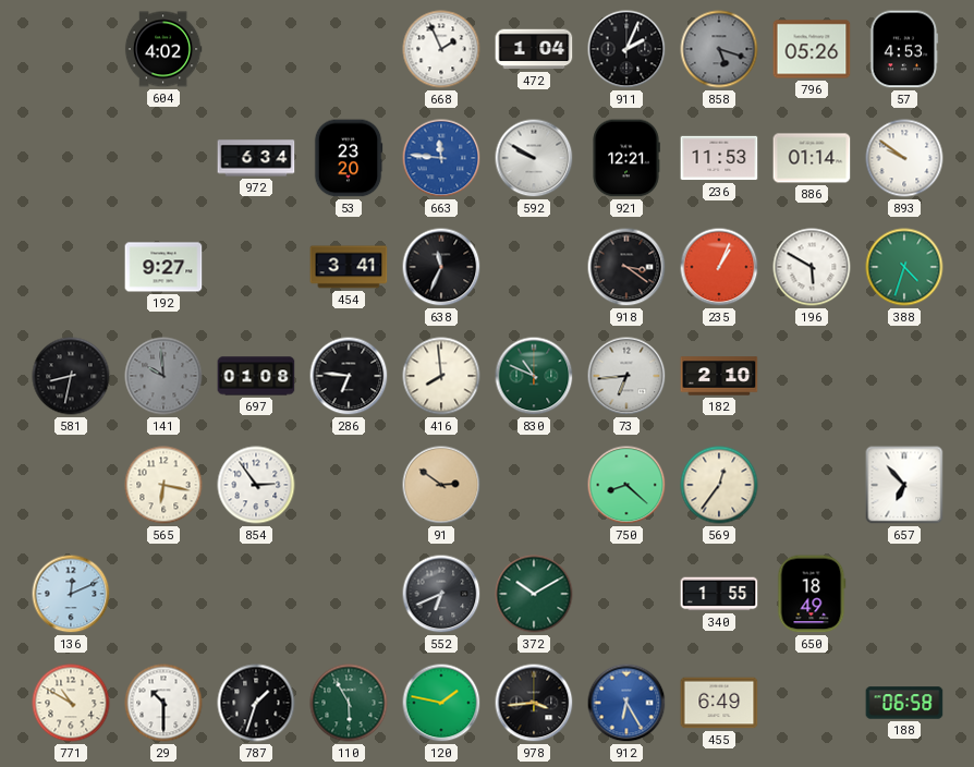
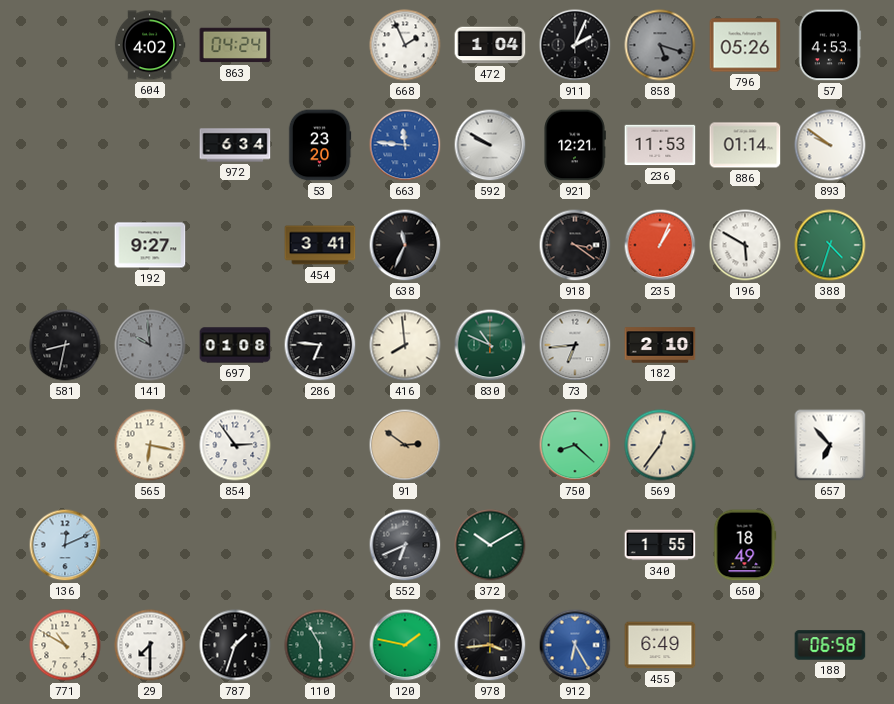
863: none -> 04:24 (235, 45)
29: 10:30 -> 7:30 (150, 645)
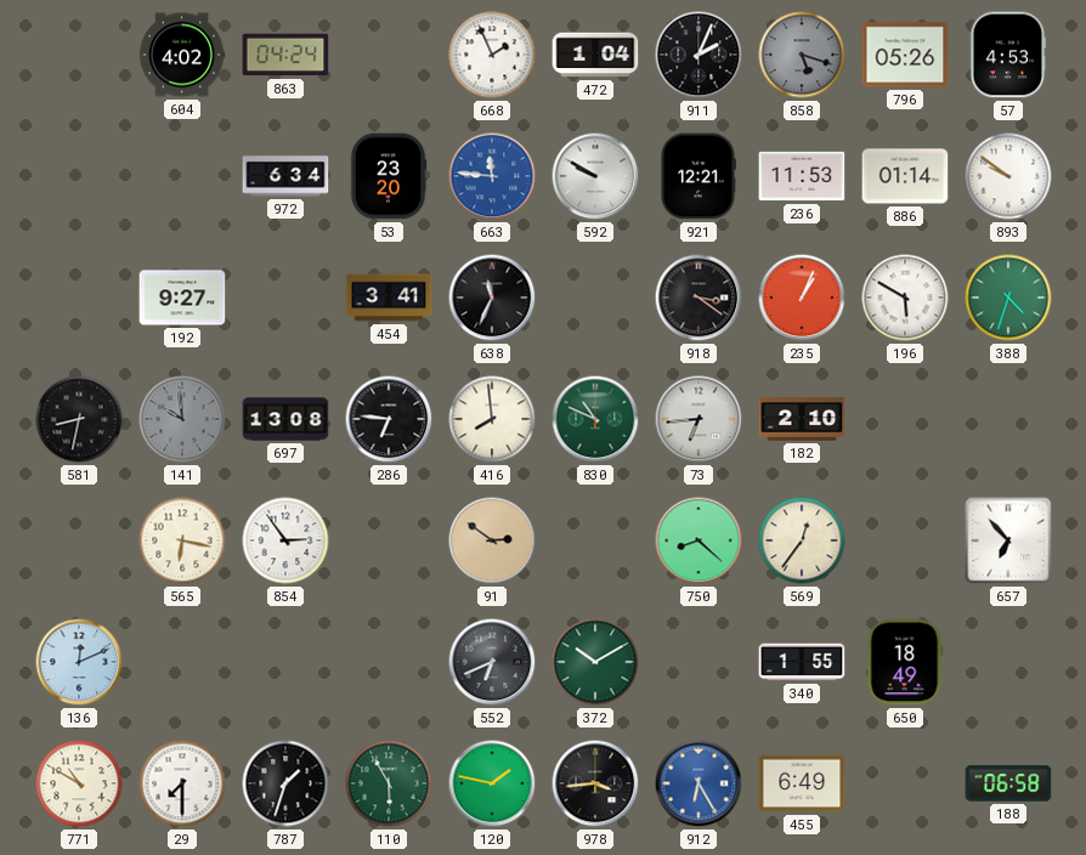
697: 01:08 -> 13:08 (285, 419)
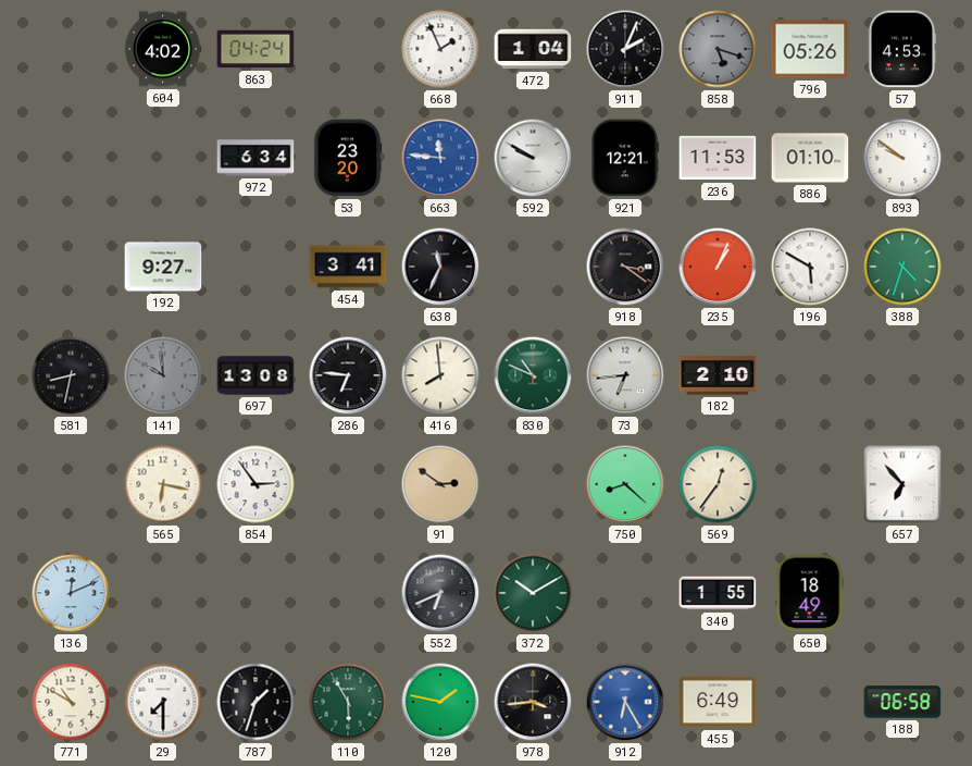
886: 01:14 -> 01:10 (810, 158)
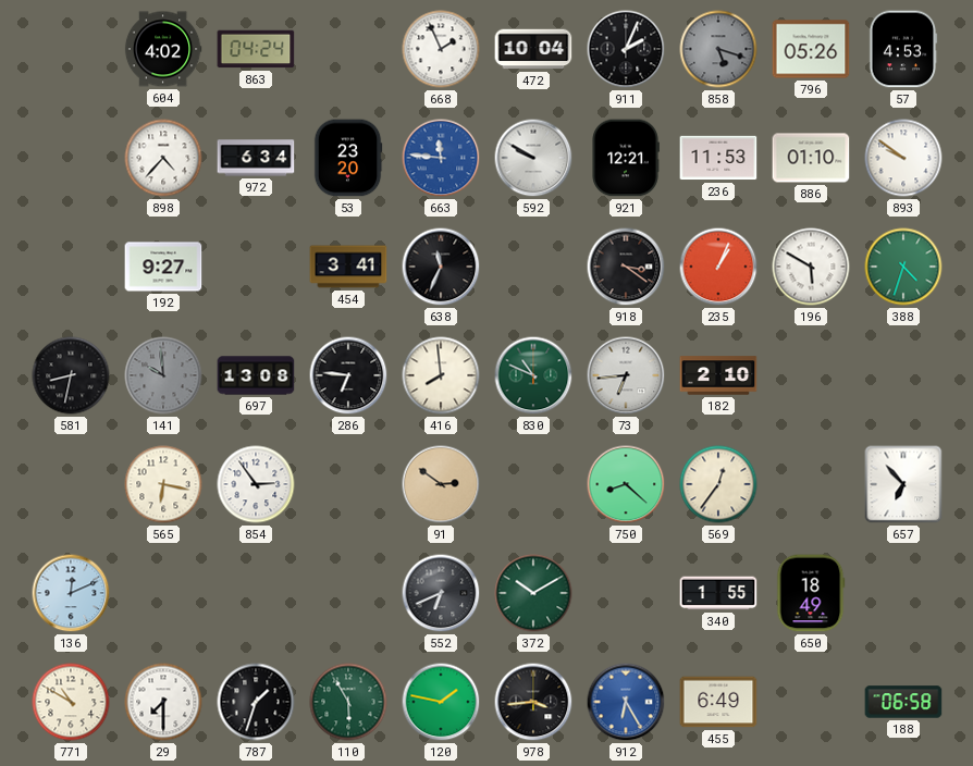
472: 1:04 -> 10:04 (533, 49)
898: none -> 4:37 (163, 158)
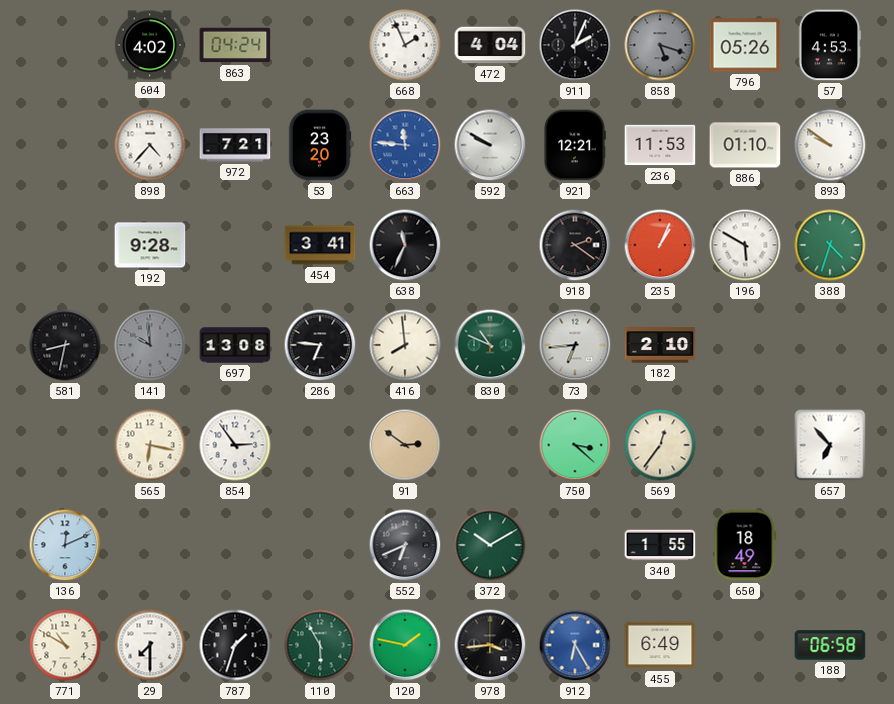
472: 10:04 -> 4:04 (490, 45)
972: 6:34 -> 7:21 (235, 145)
192: 9:27 -> 9:28 (150, 245)
918: 3:21 -> 2:21 (575, 245)
750: 8:22 -> 3:22 (575, 445)
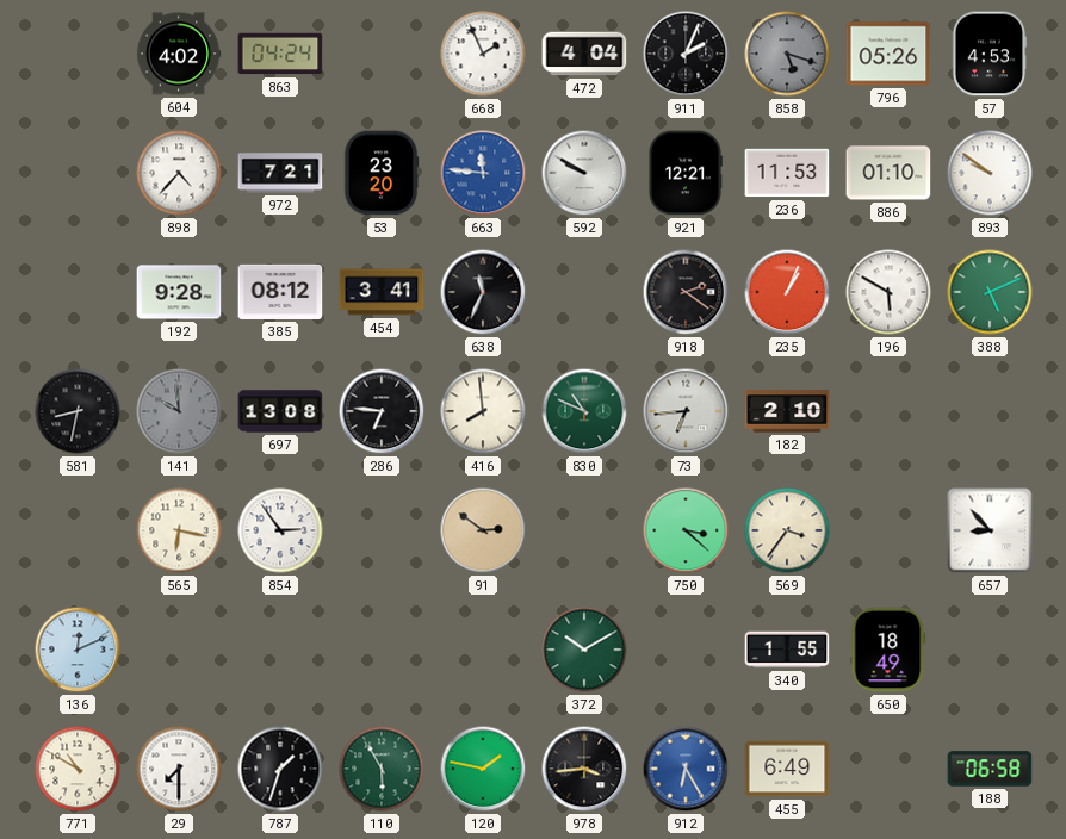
385: none -> 08:12 (280, 292)
388: 4:33 -> 5:11 (990, 292)
569: 12:36 -> 3:36 (787, 530)
657: 6:53 -> 8:53 (990, 530)
552: 6:41 -> none (405, 545)
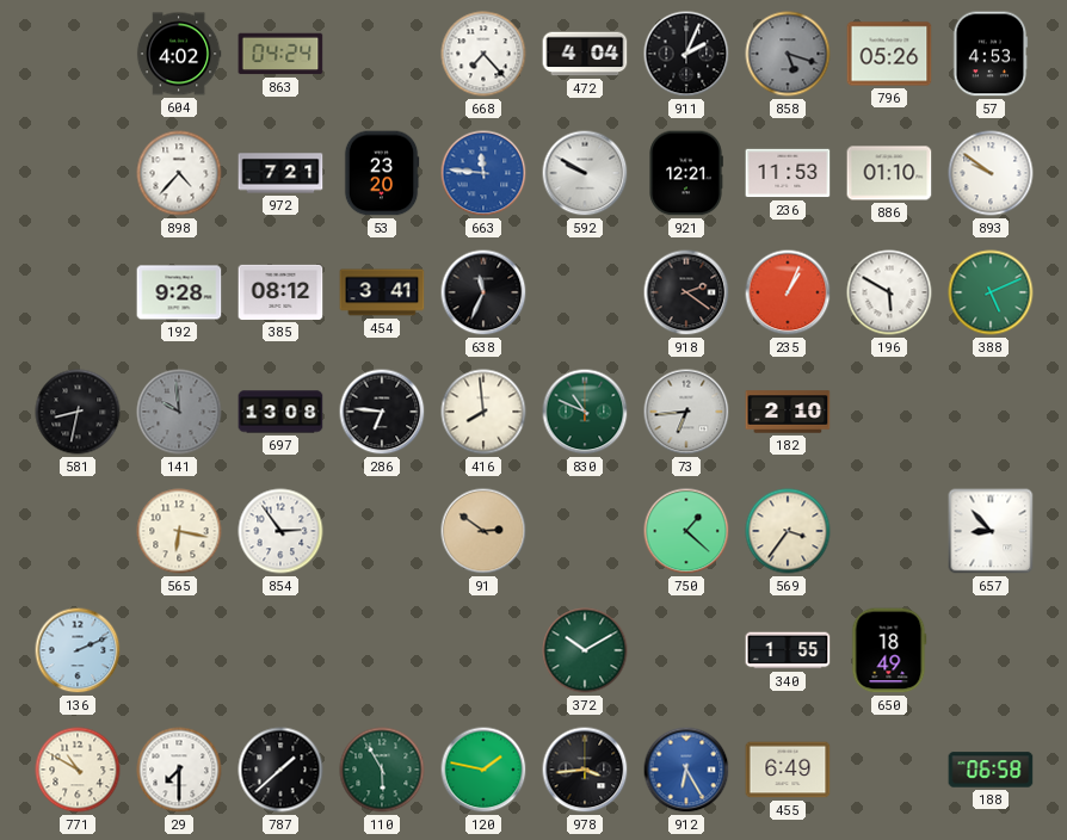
668: 1:56 -> 7:23 (483, 54)
750: 3:22 -> 1:22 (686, 531)
136: 12:11 -> 2:11 (78, 650)
787: 1:33 -> 1:38 (280, 770)
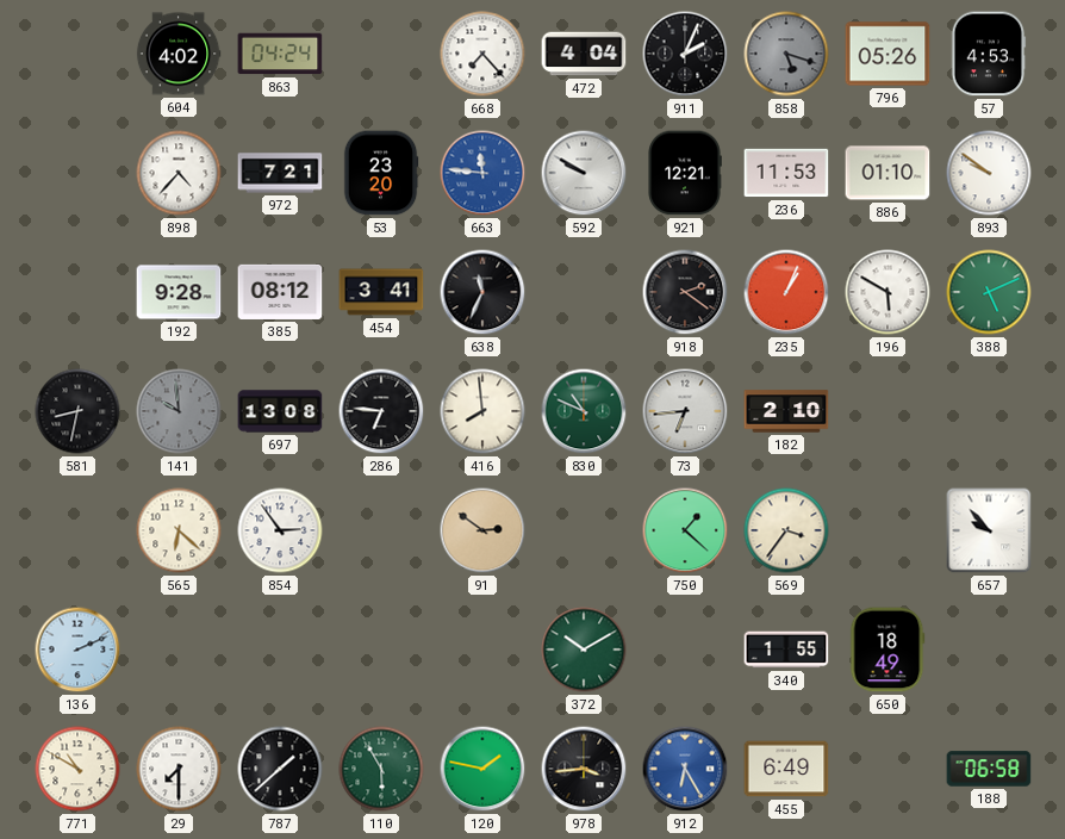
565: 6:17 -> 6:22 (179, 530)
657: 8:53 -> 9:53 (989, 530)
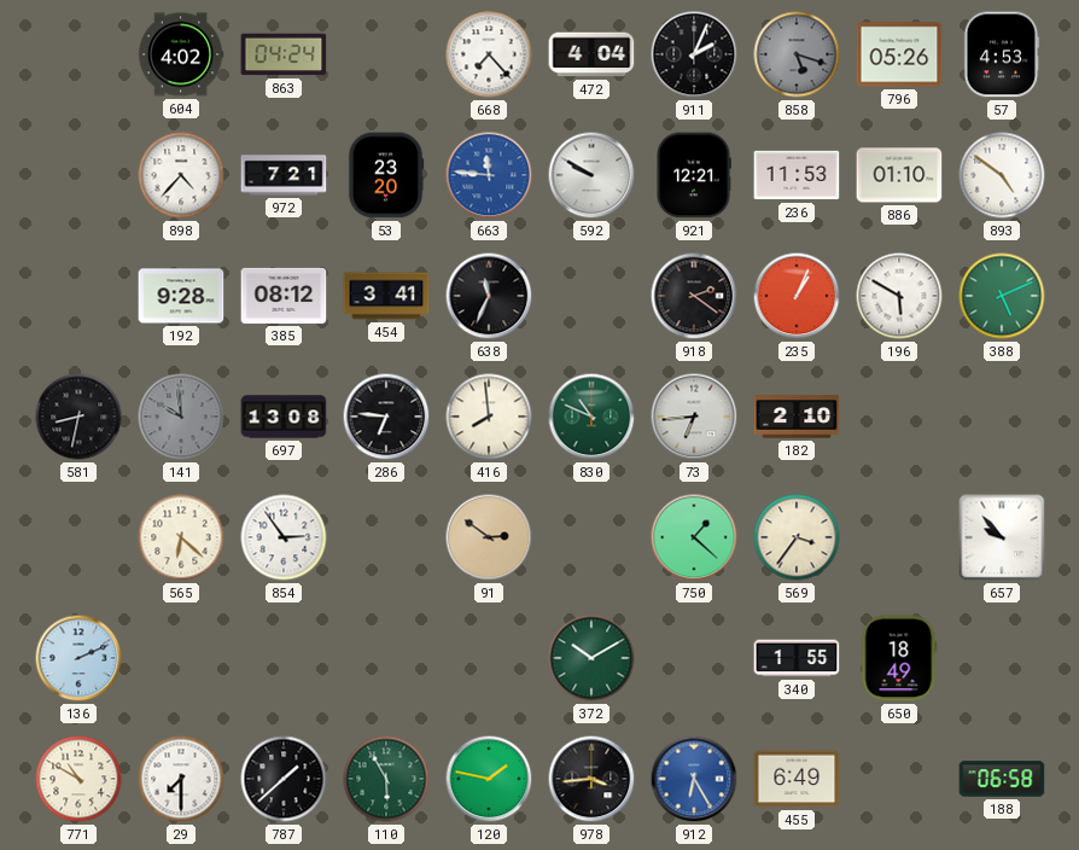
893: 9:51 -> 4:51 (1002, 175)
